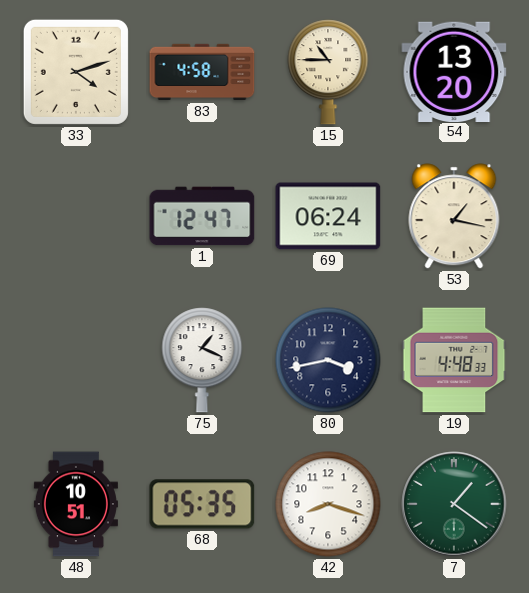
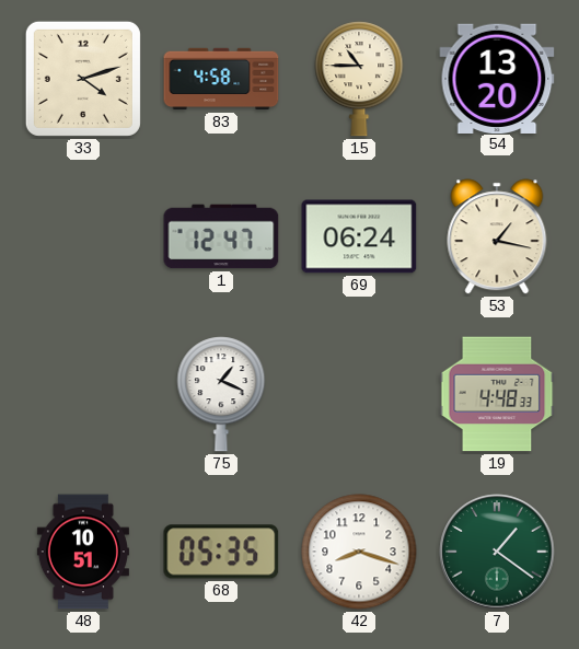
80: 3:43 -> none (328, 360)
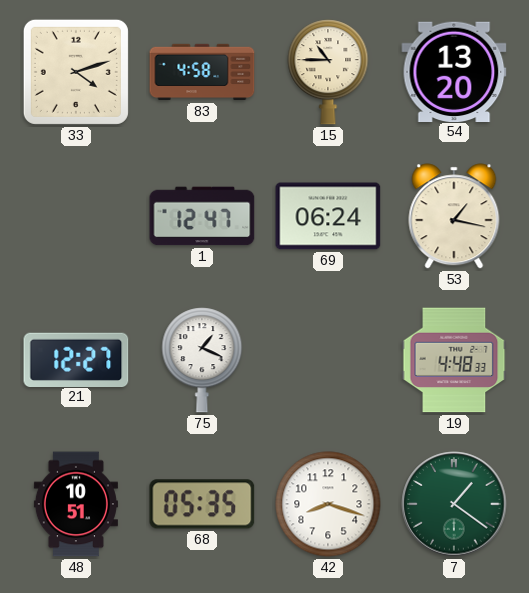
21: none -> 12:27 (76, 359)
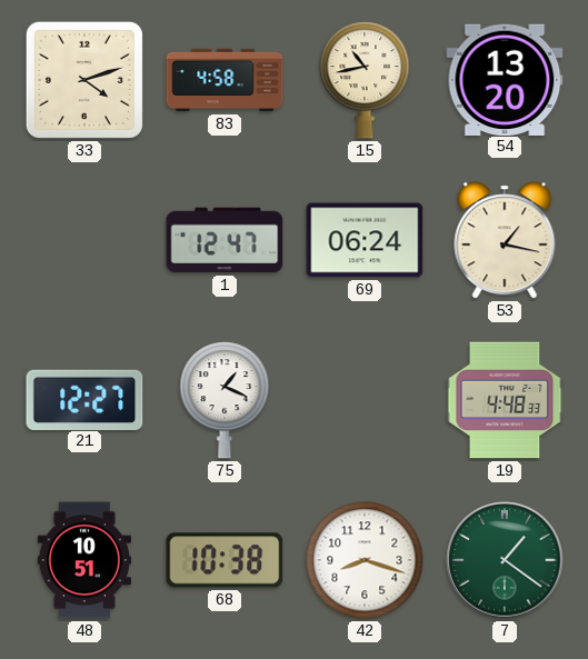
15: 10:45 -> 10:43 (365, 80)
68: 05:35 -> 10:38 (225, 560)
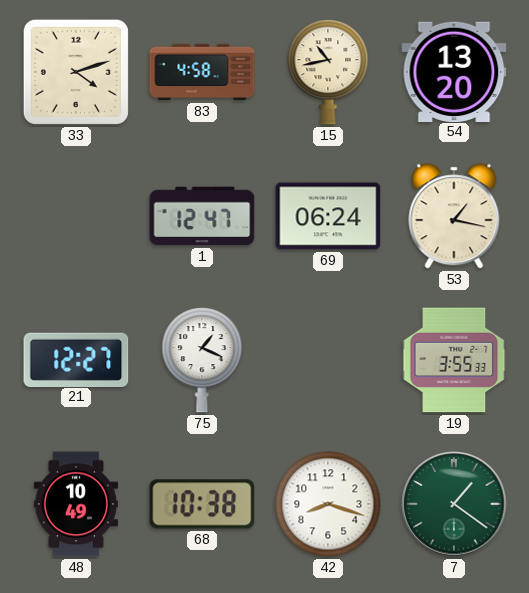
19: 4:48 -> 3:55 (454, 360)
48: 10:51 -> 10:49 (76, 504)
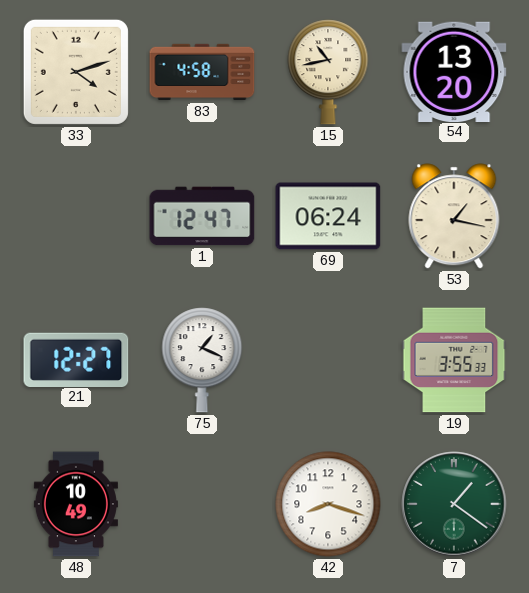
68: 10:38 -> none (202, 504)
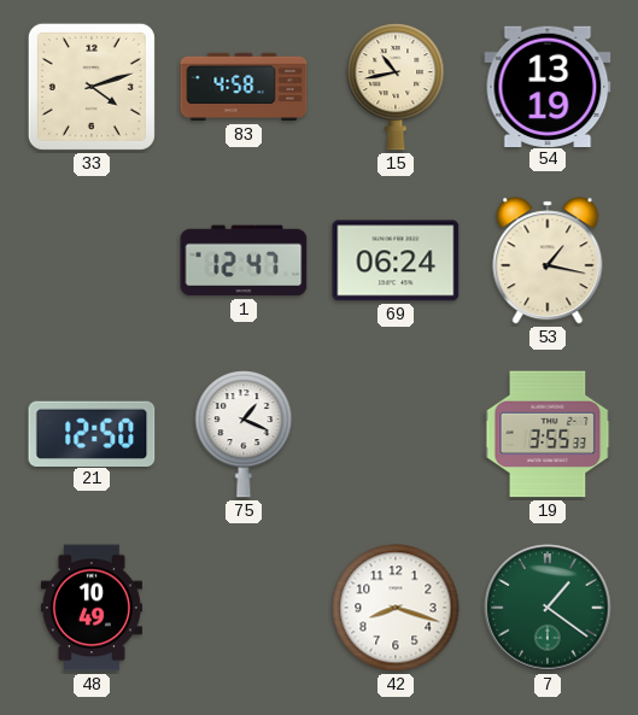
54: 13:20 -> 13:19 (548, 86)
21: 12:27 -> 12:50 (92, 433)
